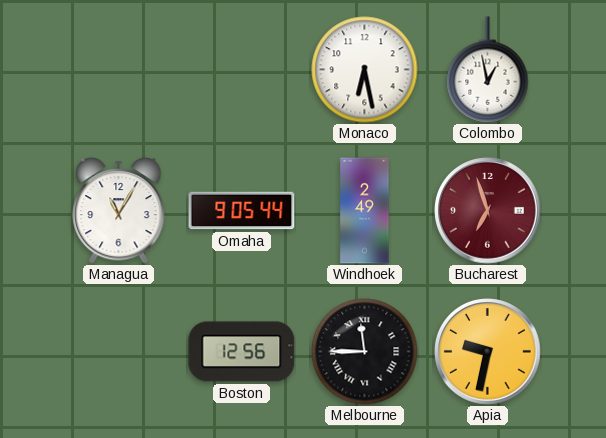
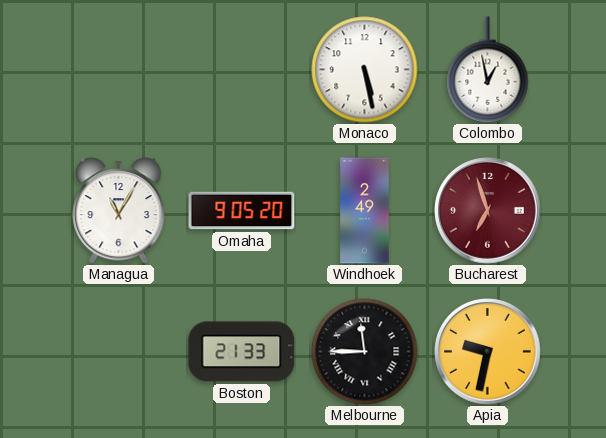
Monaco: 6:28 -> 5:28 (365, 70)
Omaha: 9:05:44 -> 9:05:20 (242, 211)
Boston: 12:56 -> 21:33 (242, 352)
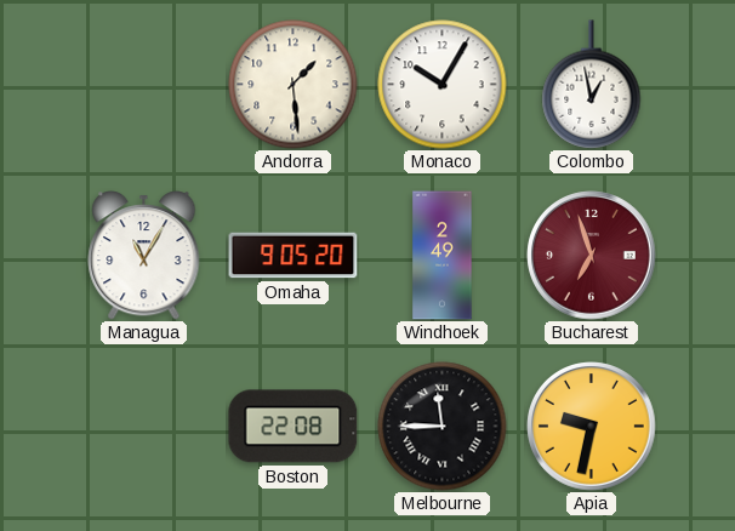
Andorra: none -> 1:29 (294, 85)
Monaco: 5:28 -> 10:05 (443, 85)
Boston: 21:33 -> 22:08 (294, 427)
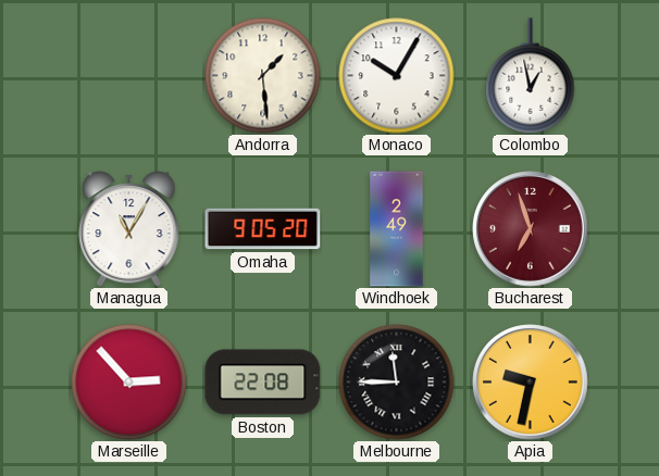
Marseille: none -> 2:53 (129, 383)
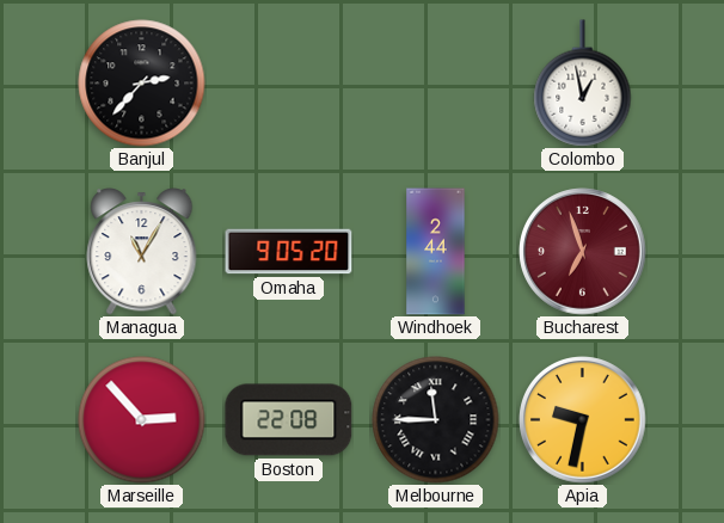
Banjul: none -> 2:37 (142, 84)
Andorra: 1:29 -> none (263, 76)
Monaco: 10:05 -> none (397, 76)
Windhoek: 2:49 -> 2:44 (436, 252)
